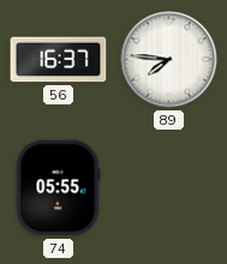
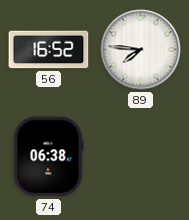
56: 16:37 -> 16:52 (49, 50)
74: 05:55 -> 06:38 (48, 157)
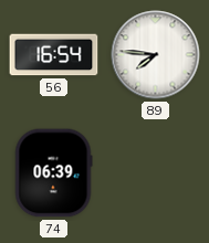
56: 16:52 -> 16:54 (54, 55)
74: 06:38 -> 06:39 (53, 173)
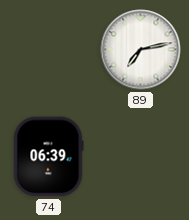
56: 16:54 -> none (54, 55)
89: 7:46 -> 7:13 (141, 50)
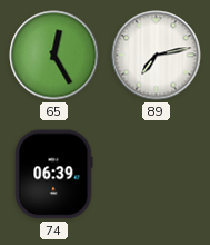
65: none -> 12:25 (54, 56)
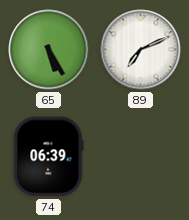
65: 12:25 -> 5:25 (49, 50)
89: 7:13 -> 7:11 (141, 50)
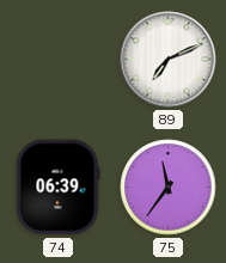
65: 5:25 -> none (49, 50)
75: none -> 11:36 (169, 188)
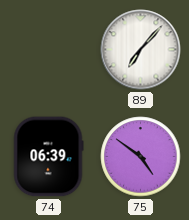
89: 7:11 -> 7:07 (141, 50)
75: 11:36 -> 4:51 (141, 157)
